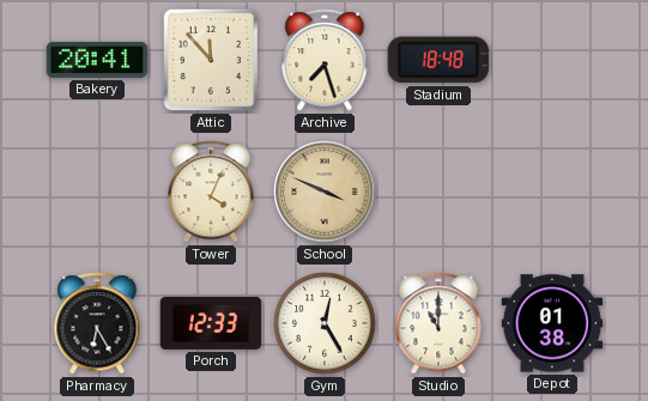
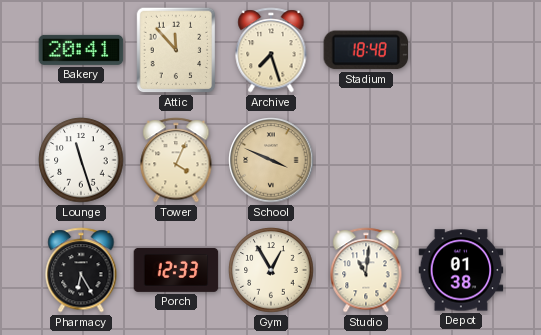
Lounge: none -> 11:27 (81, 160)
Gym: 12:25 -> 12:55 (271, 270)
Studio: 11:00 -> 11:01 (366, 270)
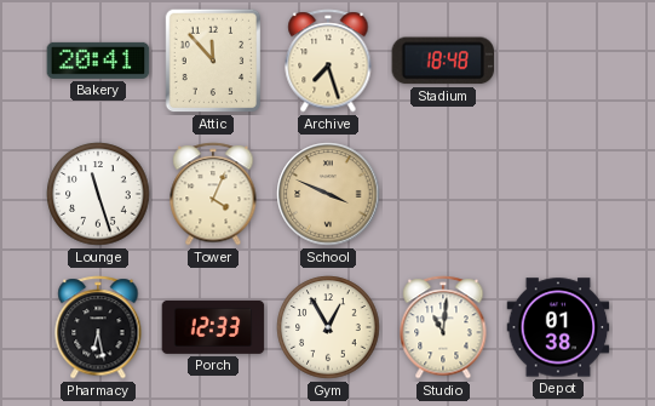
Pharmacy: 6:25 -> 6:28 (98, 327)
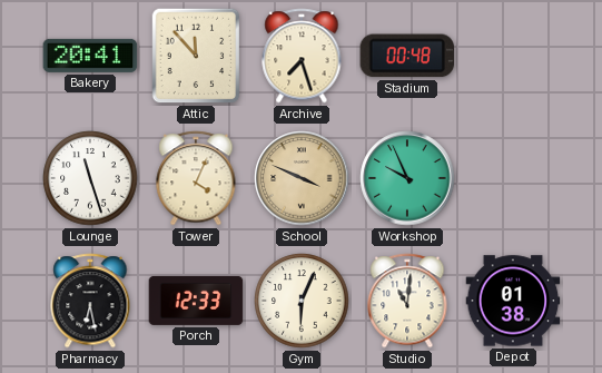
Stadium: 18:48 -> 00:48 (407, 56)
Workshop: none -> 9:56 (407, 178)
Gym: 12:55 -> 6:04 (302, 301)
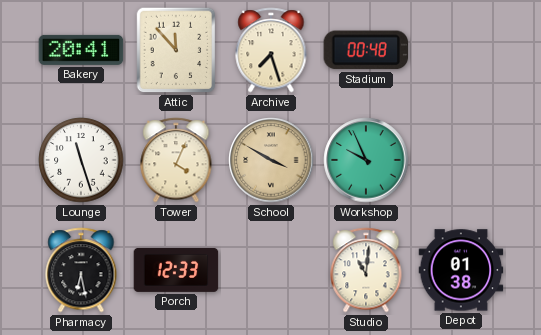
School: 3:49 -> 3:50 (271, 160)
Gym: 6:04 -> none (302, 301)
